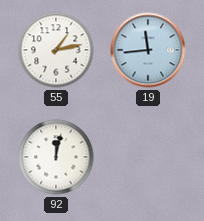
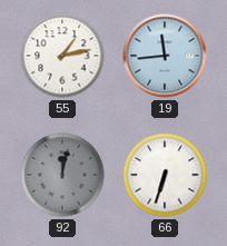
92 dial: white -> grey (62, 175)
66: none -> 6:33 (165, 175)
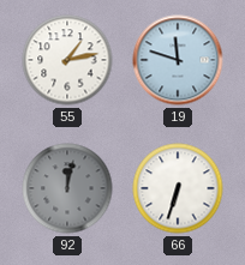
19: 11:44 -> 11:48 (178, 60)
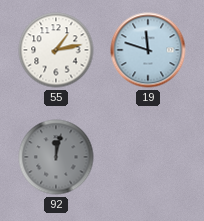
66: 6:33 -> none (178, 188)
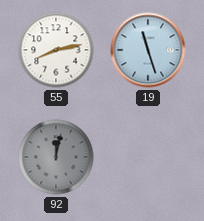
55: 1:13 -> 8:13 (56, 50)
19: 11:48 -> 11:27 (148, 50)
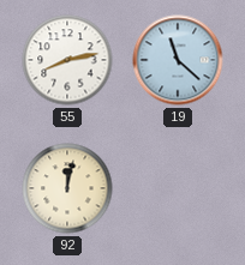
19: 11:27 -> 11:22 (178, 60)
92 dial: grey -> cream (67, 188)
